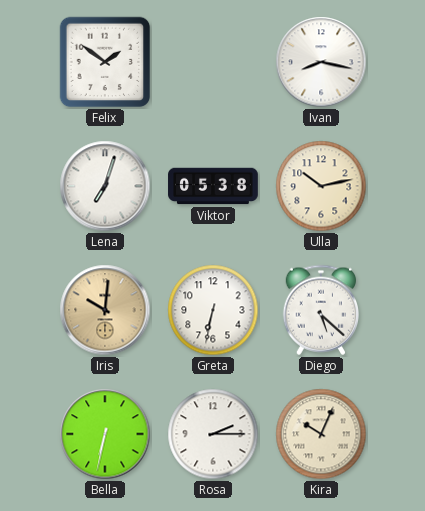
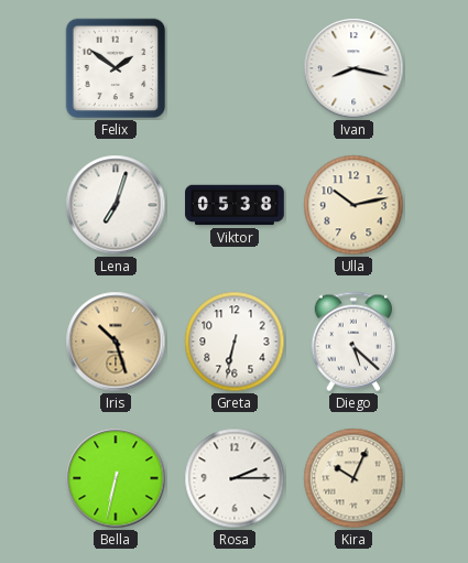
Iris: 10:01 -> 10:27 (116, 342)
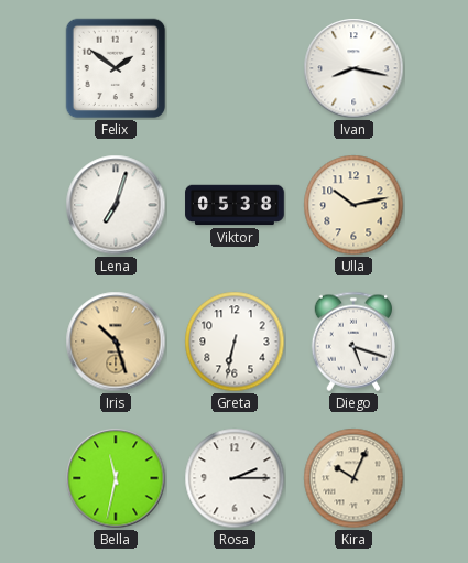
Diego: 5:22 -> 5:18 (352, 342)
Bella: 6:32 -> 11:32 (116, 478)
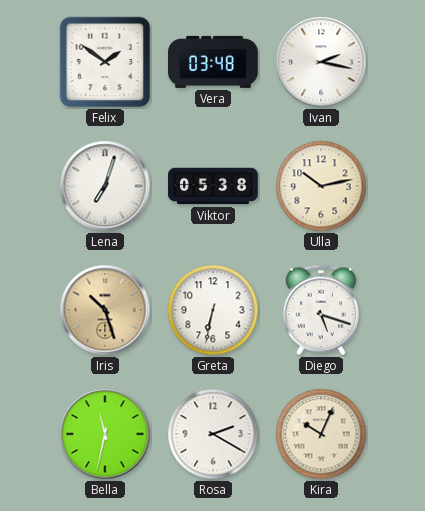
Vera: none -> 03:48 (213, 62)
Ivan: 8:17 -> 2:17 (321, 62)
Rosa: 2:15 -> 2:20 (213, 434)
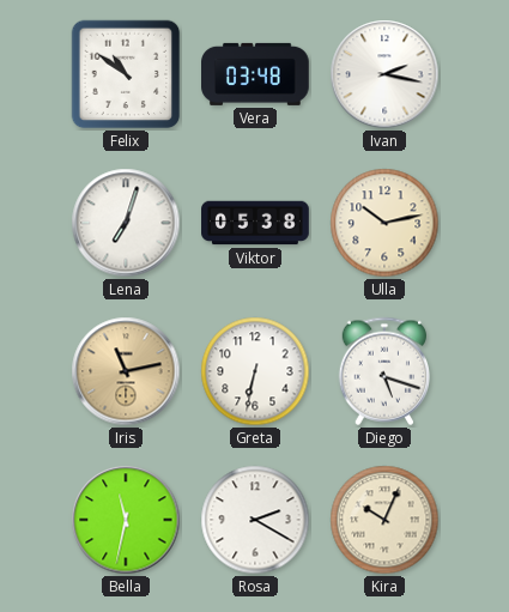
Felix: 1:51 -> 10:51 (126, 74)
Iris: 10:27 -> 11:13 (126, 371)
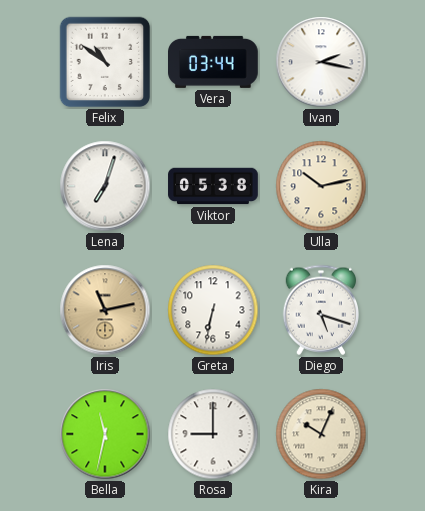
Vera: 03:48 -> 03:44 (213, 62)
Rosa: 2:20 -> 9:00 (213, 434)
